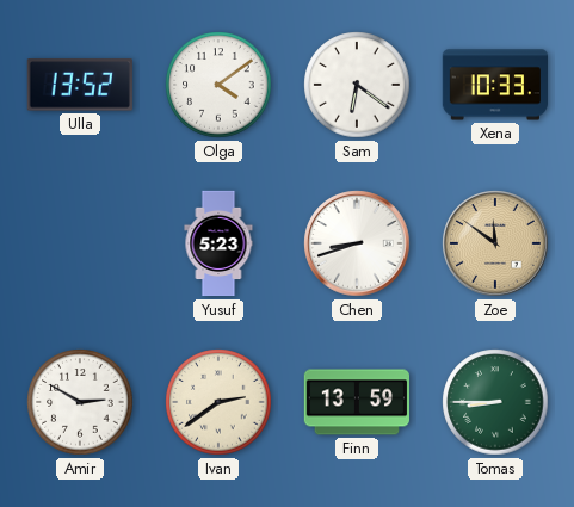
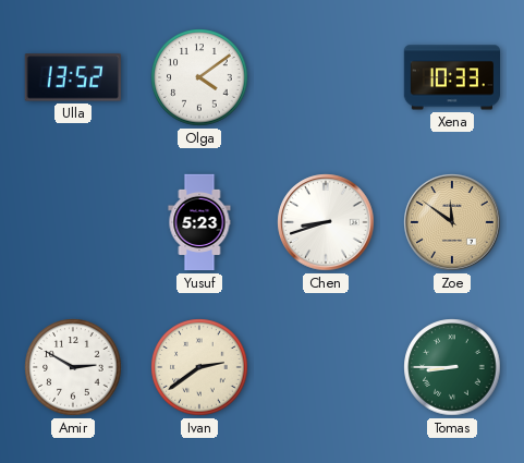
Sam: 6:21 -> none (357, 85)
Finn: 13:59 -> none (357, 402)
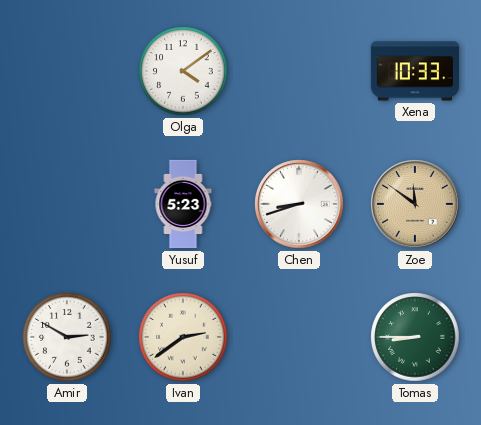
Ulla: 13:52 -> none (73, 77)
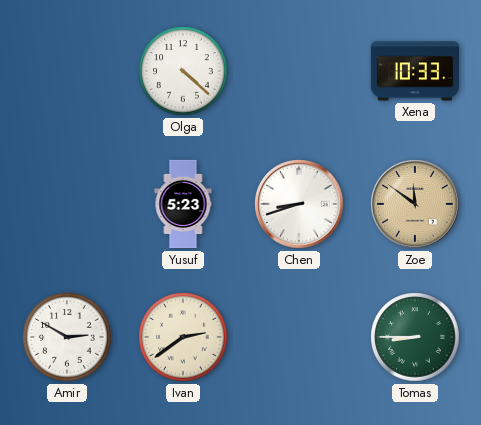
Olga: 4:09 -> 4:22 (183, 71)
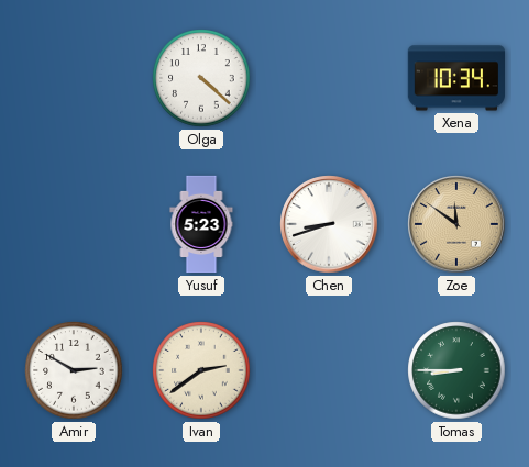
Xena: 10:33 -> 10:34 (455, 78)
